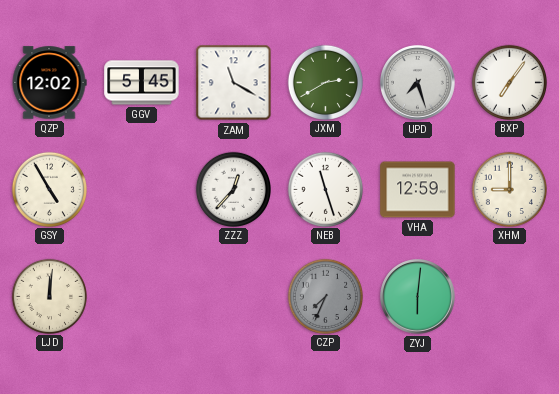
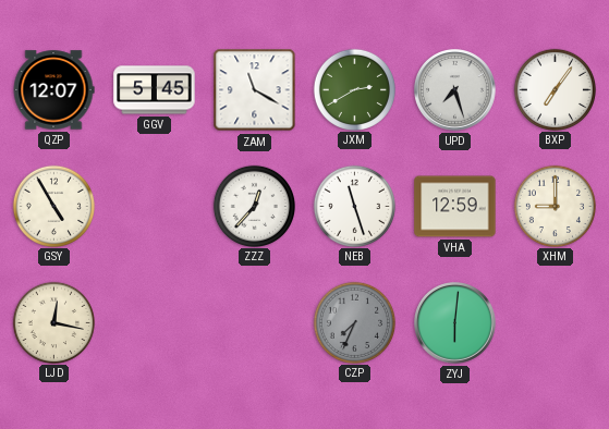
QZP: 12:02 -> 12:07 (53, 90)
LJD: 12:01 -> 12:17 (53, 322)
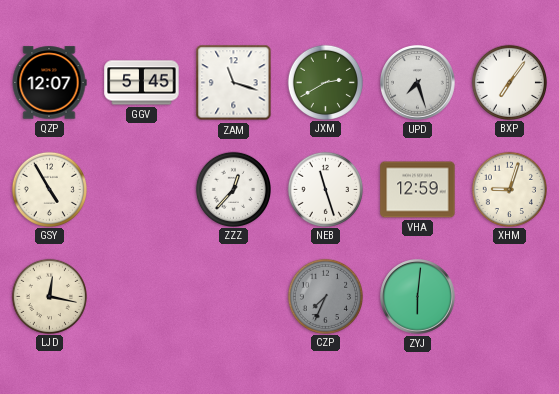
ZAM: 11:20 -> 11:18 (234, 83)
XHM: 9:00 -> 9:03 (509, 189)
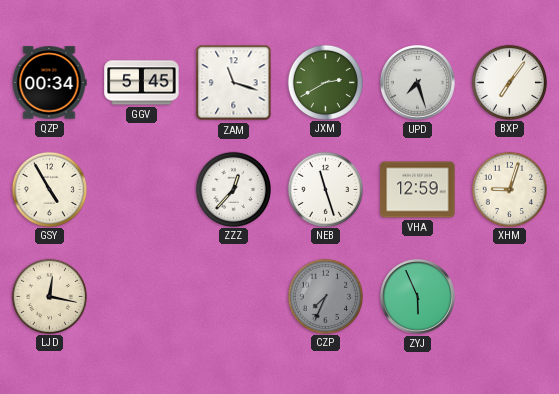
QZP: 12:07 -> 00:34 (49, 83)
ZYJ: 6:01 -> 5:56 (418, 297)
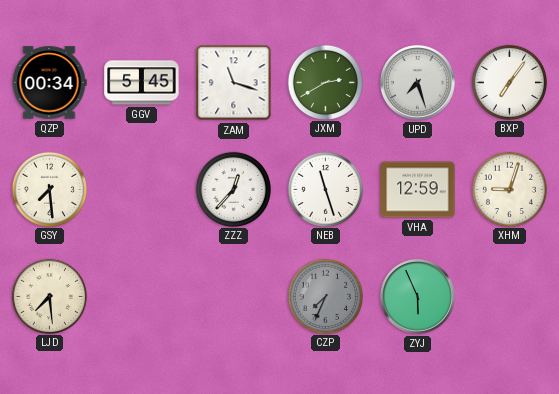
GSY: 4:55 -> 7:29 (49, 189)
LJD: 12:17 -> 7:29 (49, 296)
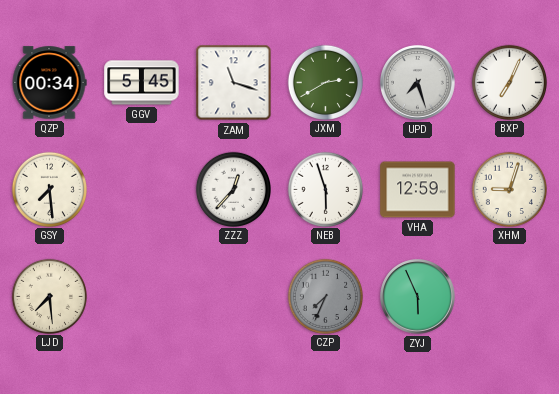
BXP: 7:06 -> 7:04 (509, 82)
NEB: 11:27 -> 5:57 (325, 189)
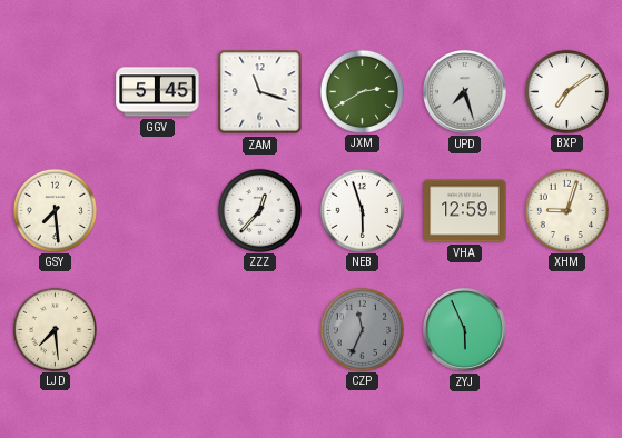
QZP: 00:34 -> none (49, 83)
BXP: 7:04 -> 7:09 (566, 91)
CZP: 7:34 -> 11:34 (362, 329)
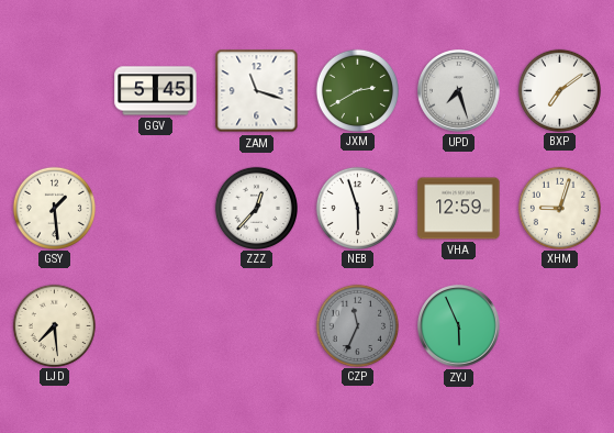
GSY: 7:29 -> 1:29 (54, 208)
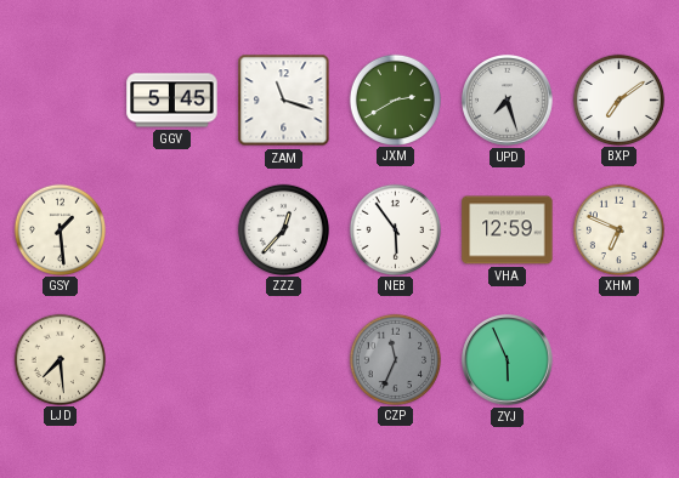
NEB: 5:57 -> 5:54 (395, 229)
XHM: 9:03 -> 6:49 (618, 229)
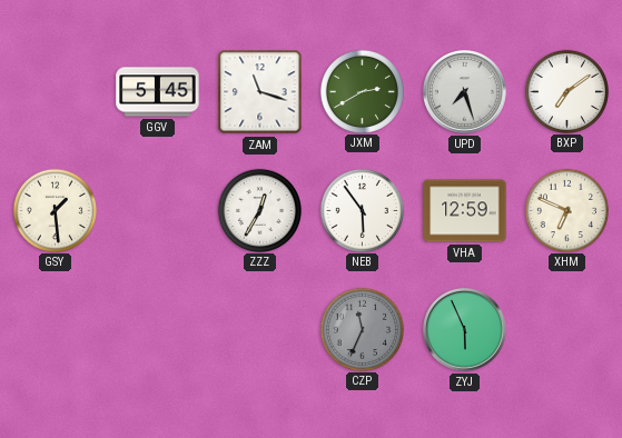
ZZZ: 12:37 -> 12:35 (259, 210)
LJD: 7:29 -> none (60, 359)
